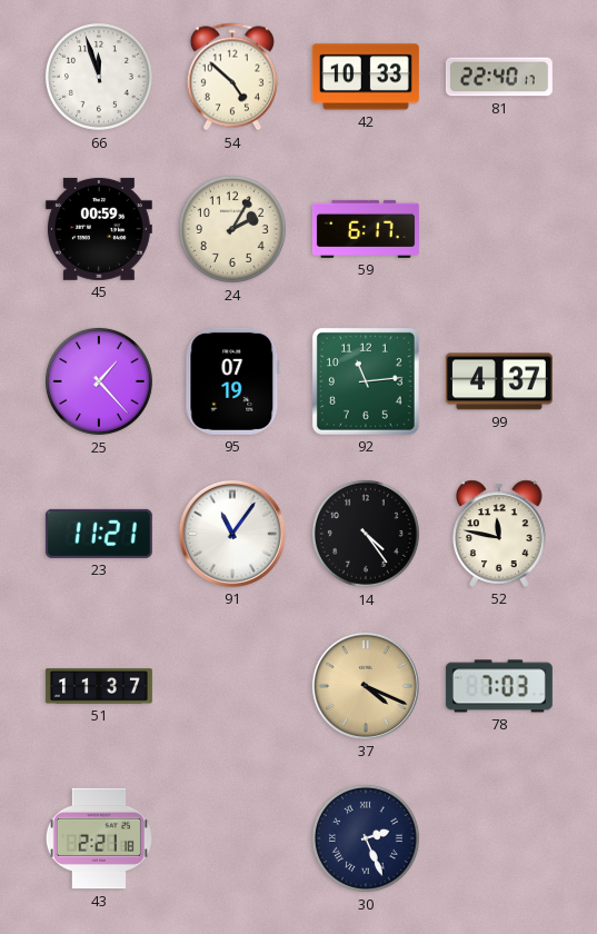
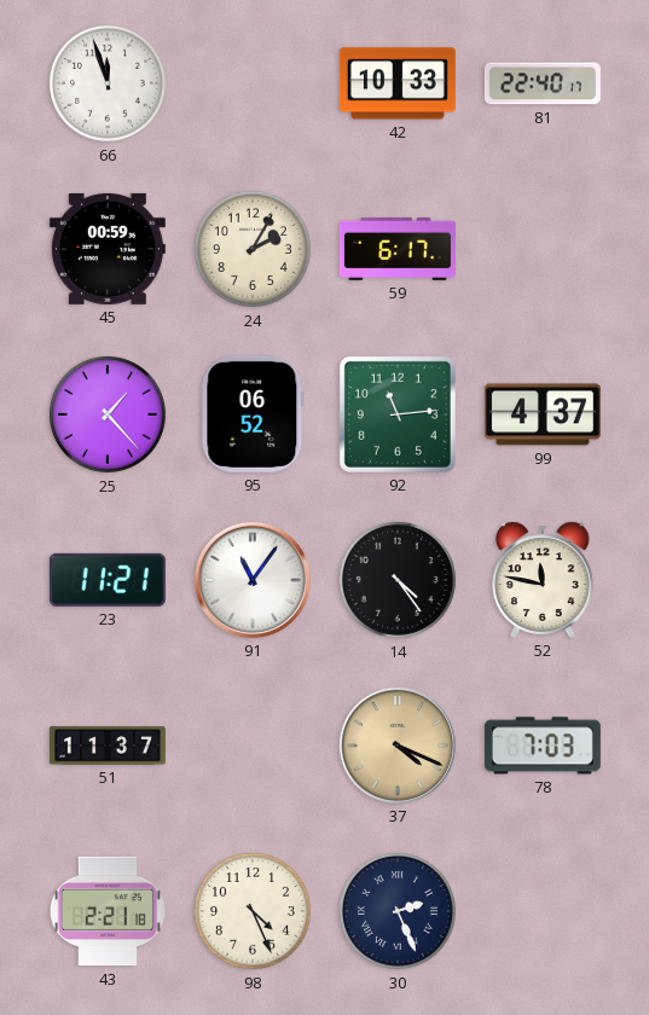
54: 4:52 -> none (232, 77)
95: 07:19 -> 06:52 (253, 414)
98: none -> 4:26 (253, 911)
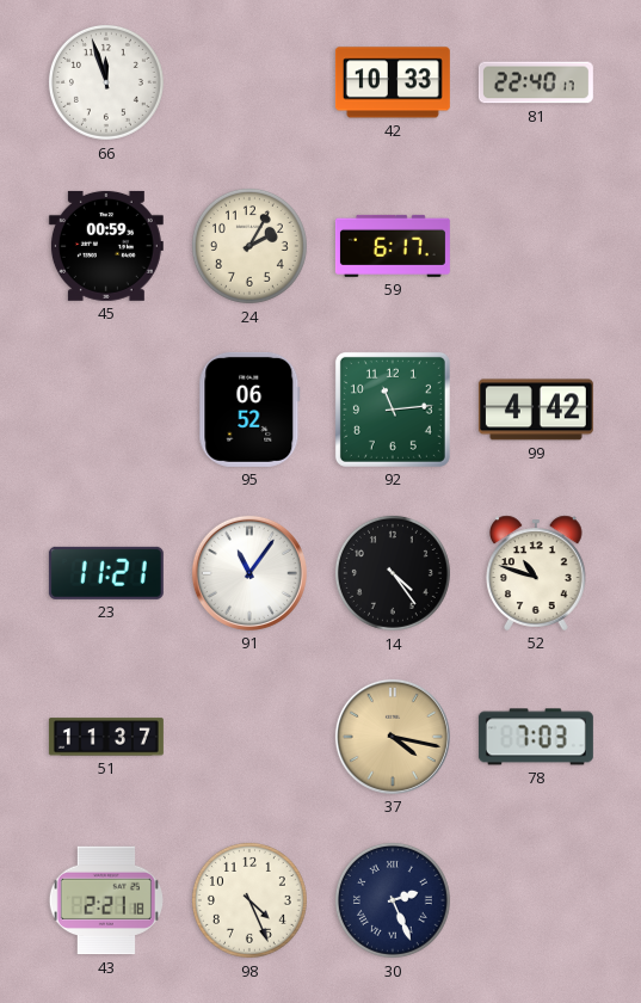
25: 1:23 -> none (108, 414)
99: 4:37 -> 4:42 (536, 410)
52: 11:47 -> 10:48 (537, 573)
37: 4:19 -> 4:17 (393, 737)
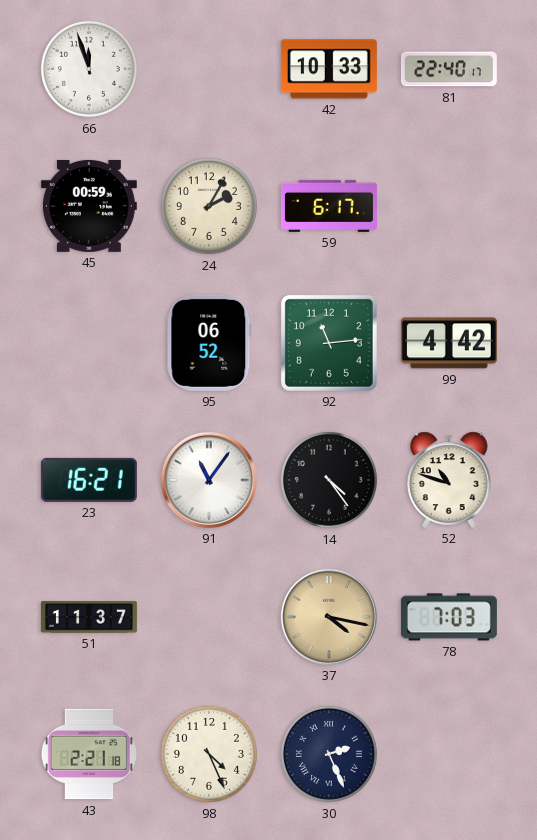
23: 11:21 -> 16:21 (89, 480)
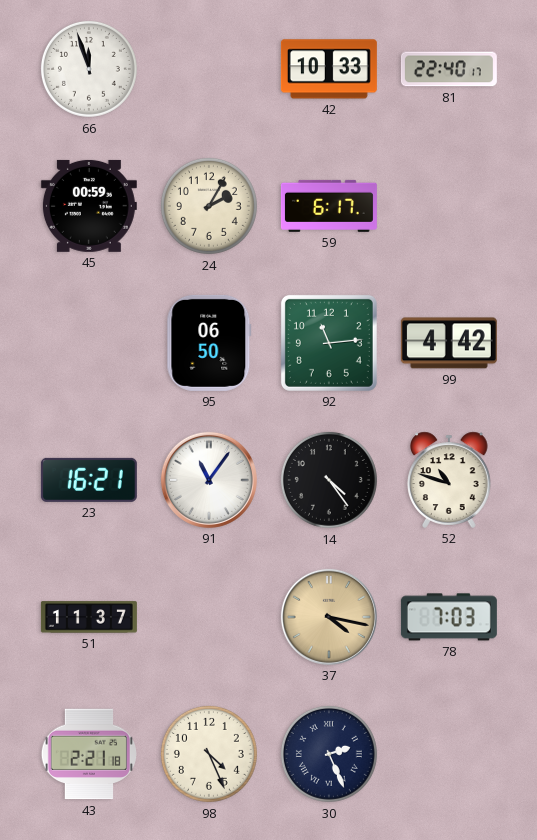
95: 06:52 -> 06:50 (209, 343)
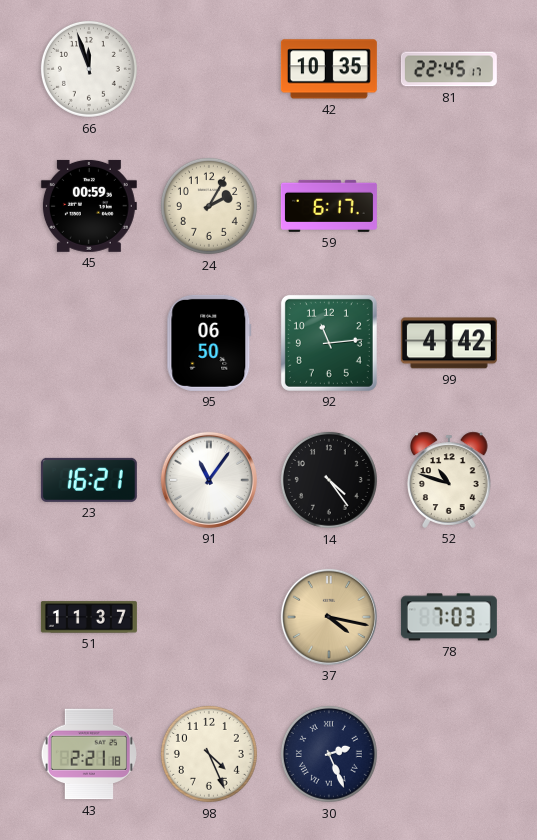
42: 10:33 -> 10:35 (329, 69)
81: 22:40 -> 22:45 (449, 69)
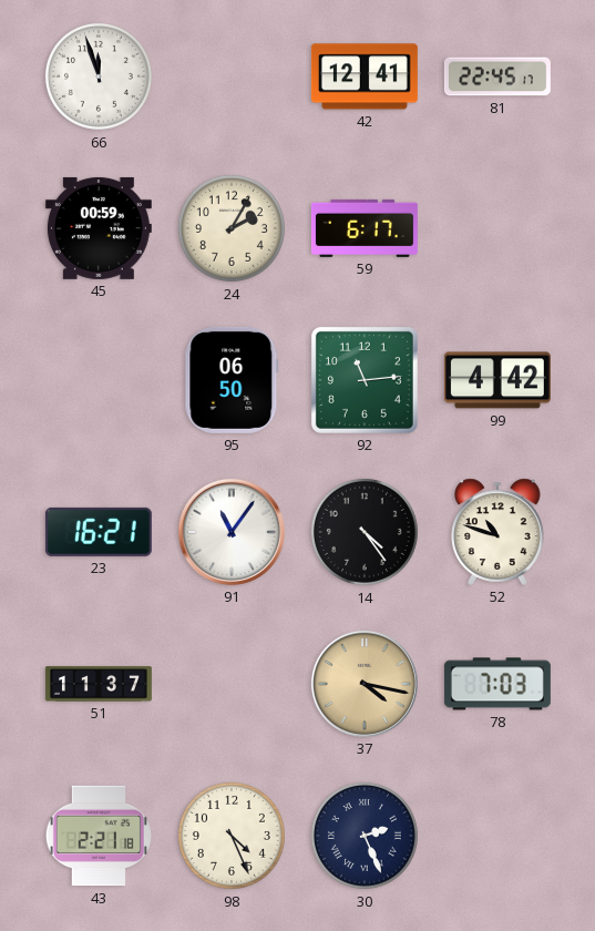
42: 10:35 -> 12:41 (365, 76)
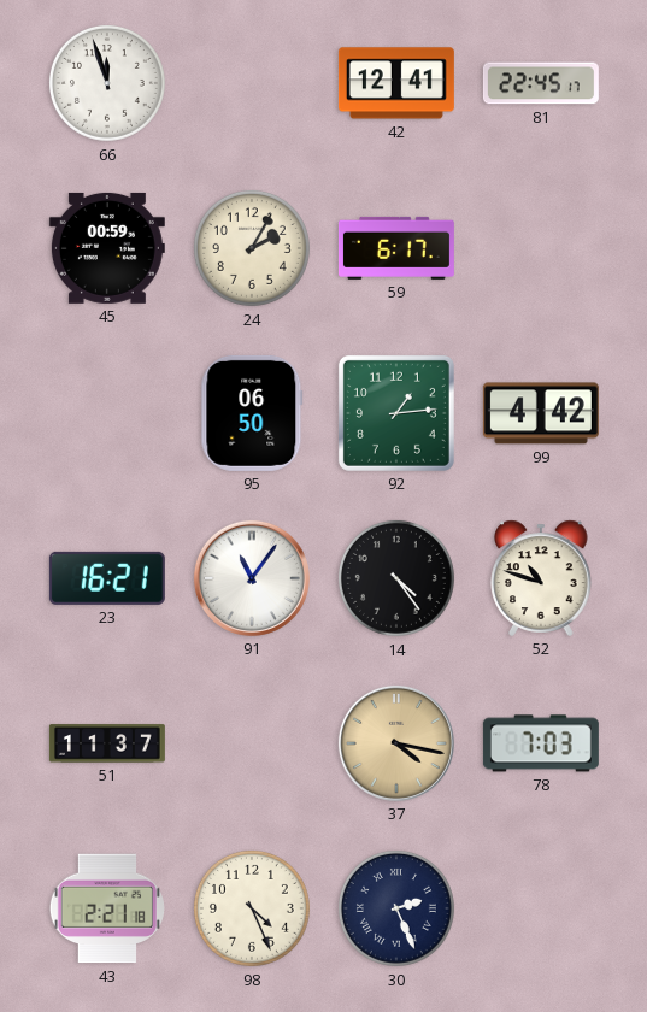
92: 11:14 -> 1:14 (396, 413)
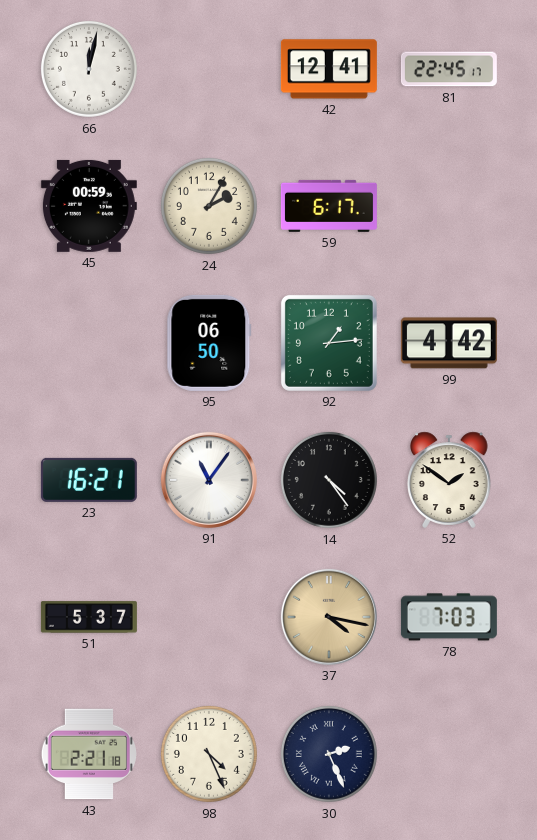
66: 11:57 -> 12:02 (89, 69)
52: 10:48 -> 1:51 (450, 480)
51: 11:37 -> 5:37 (89, 617)
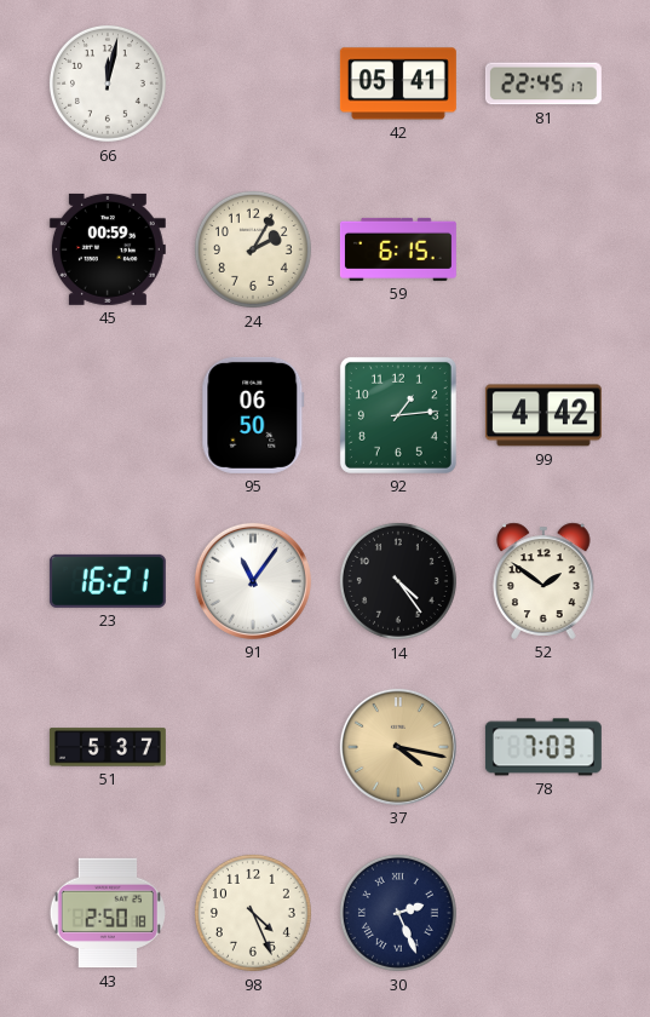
42: 12:41 -> 05:41 (398, 84)
59: 6:17 -> 6:15 (398, 249)
43: 2:21 -> 2:50 (108, 913)
